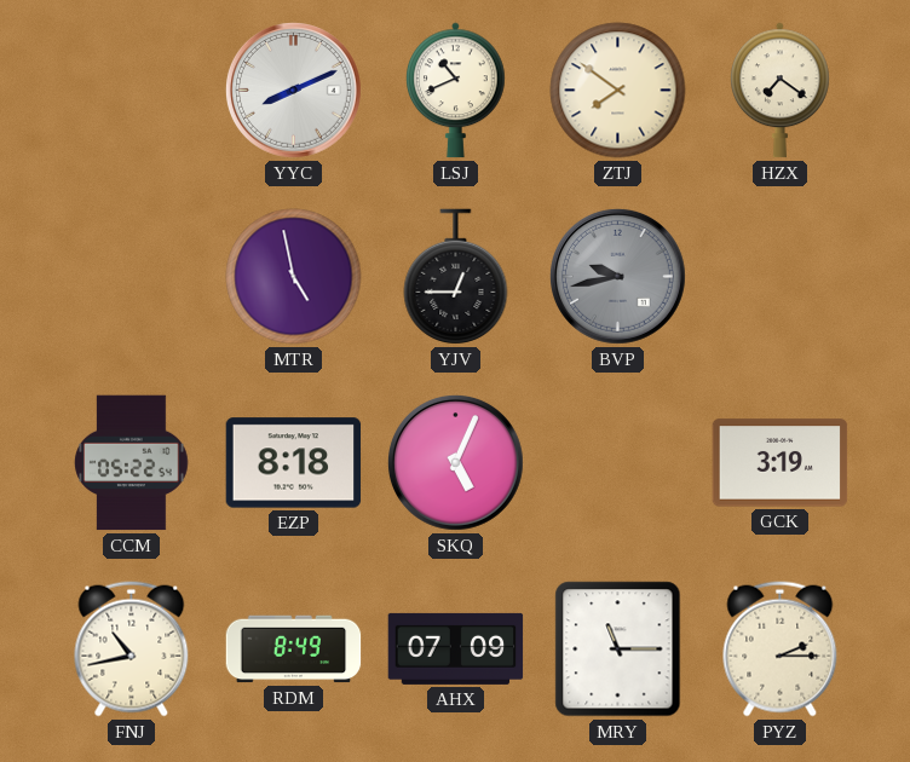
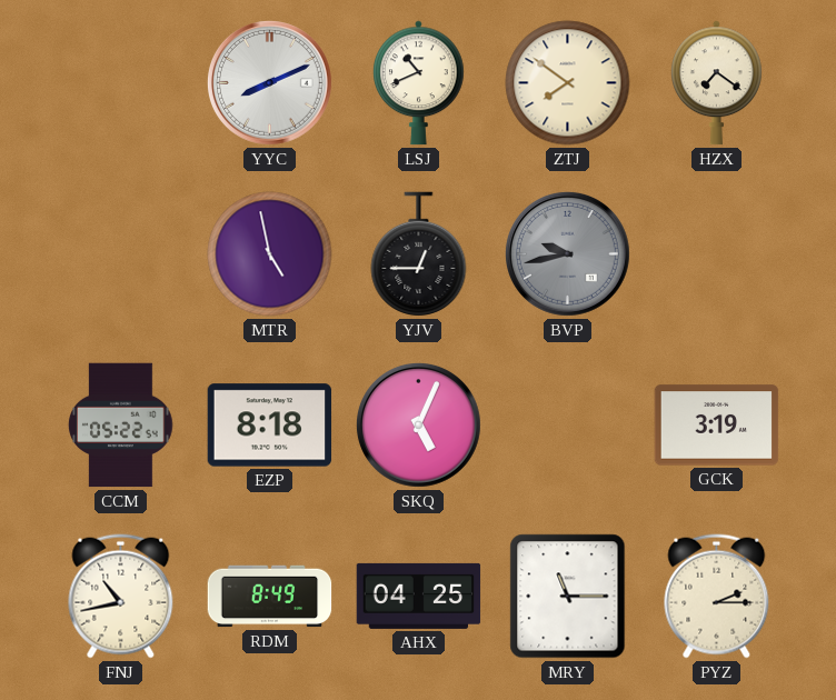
AHX: 07:09 -> 04:25 (419, 596)
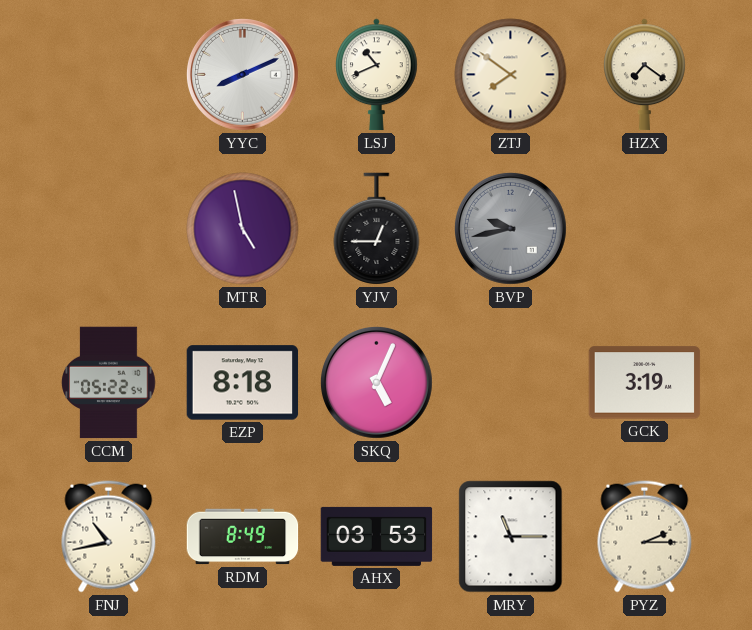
AHX: 04:25 -> 03:53 (377, 536)
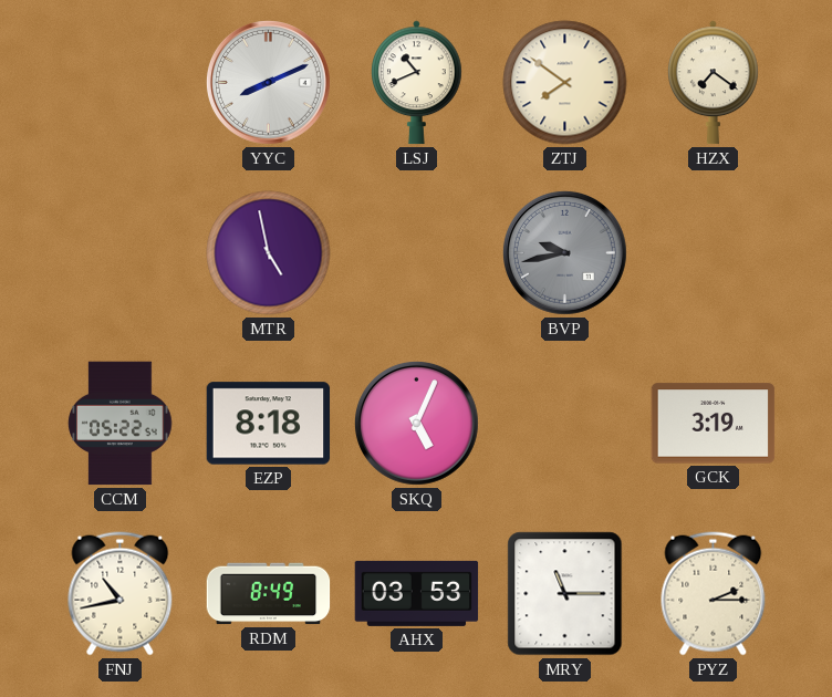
YJV: 12:45 -> none (377, 229)
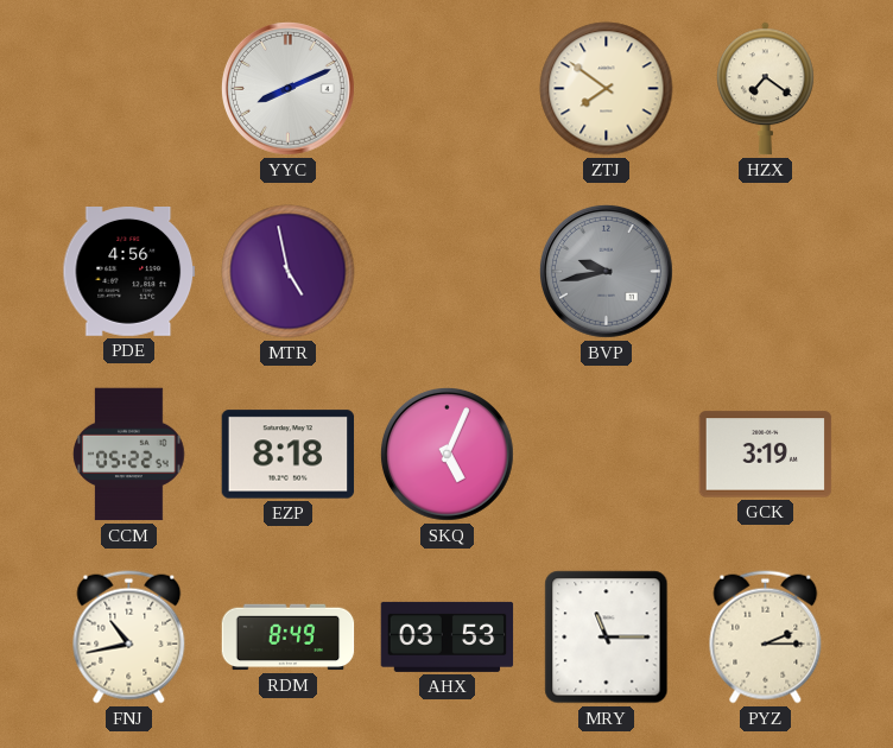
LSJ: 10:41 -> none (417, 83)
PDE: none -> 4:56 (129, 272)
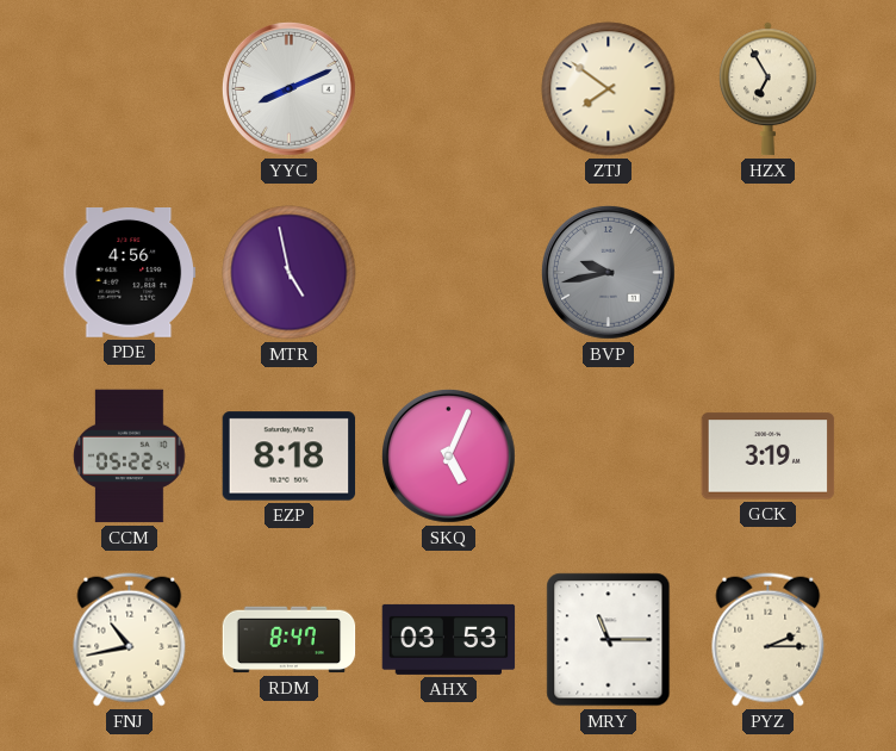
HZX: 7:21 -> 6:55 (769, 89)
RDM: 8:49 -> 8:47 (290, 640)
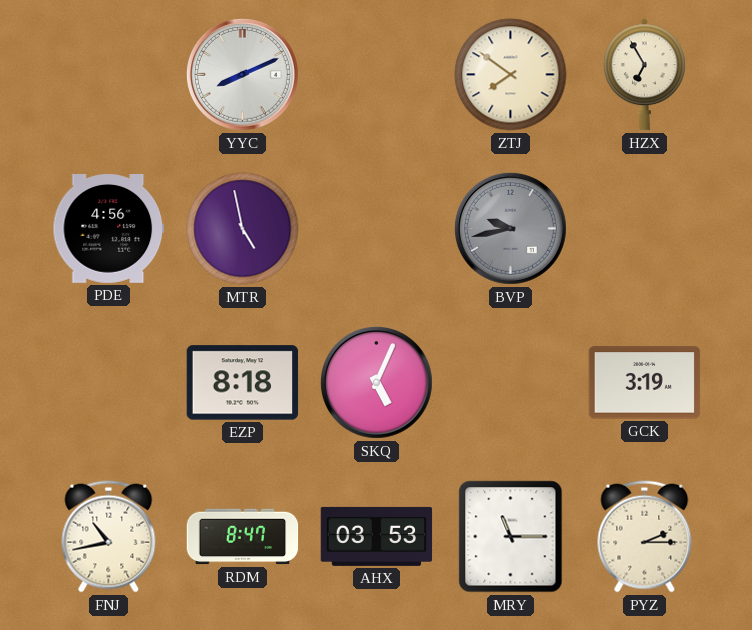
CCM: 05:22 -> none (130, 457)
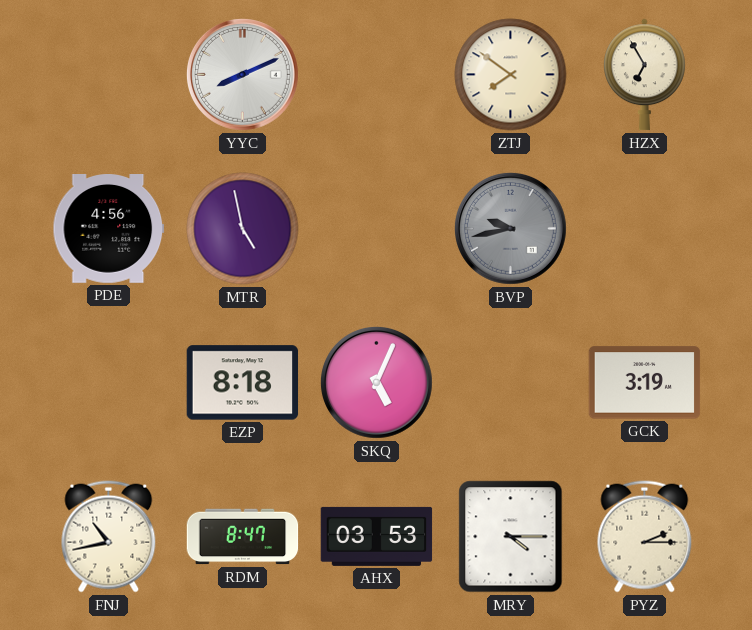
MRY: 11:15 -> 4:15 (511, 537)
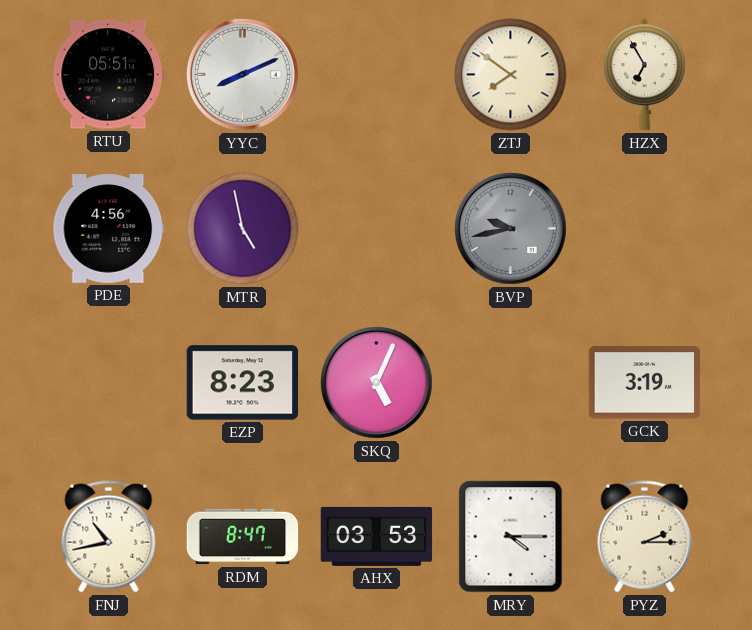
RTU: none -> 05:51 (109, 75)
EZP: 8:18 -> 8:23 (243, 383)
